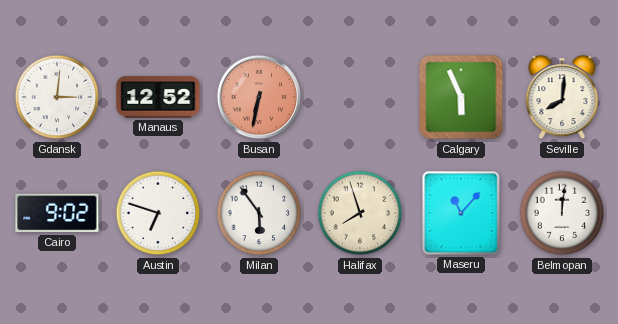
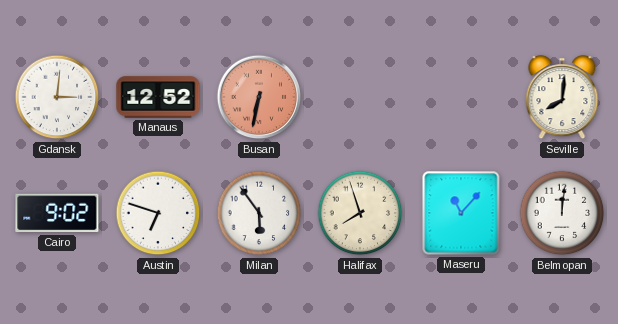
Calgary: 5:56 -> none (461, 97)
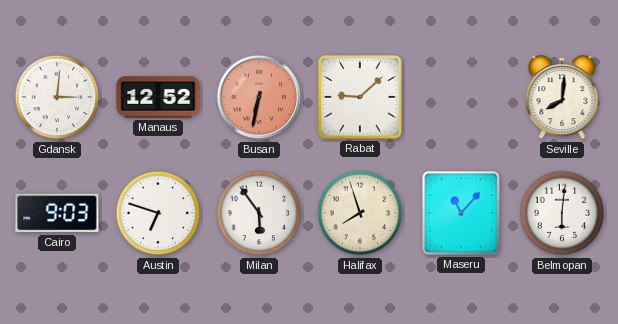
Rabat: none -> 9:08 (360, 97)
Cairo: 9:02 -> 9:03 (57, 213)
Belmopan: 12:01 -> 6:01 (562, 213)
